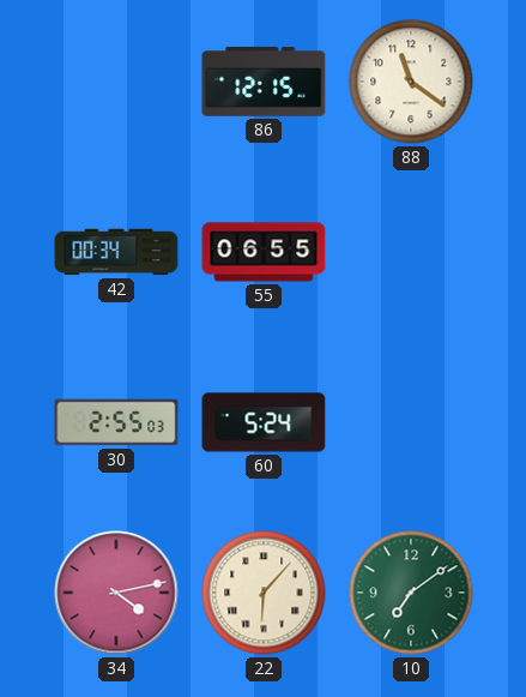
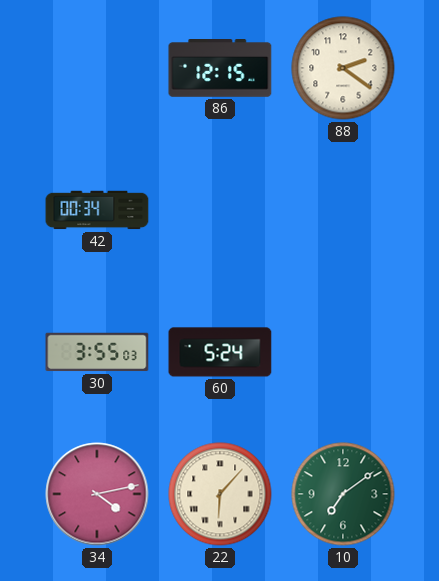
88: 11:21 -> 2:21 (343, 68)
55: 06:55 -> none (264, 252)
30: 2:55 -> 3:55 (97, 352)
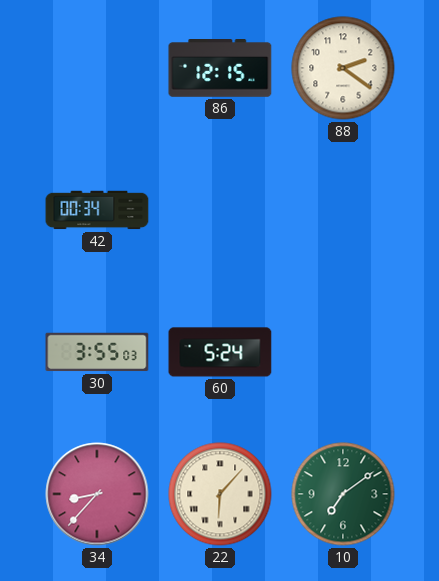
34: 4:13 -> 8:37 (97, 494)
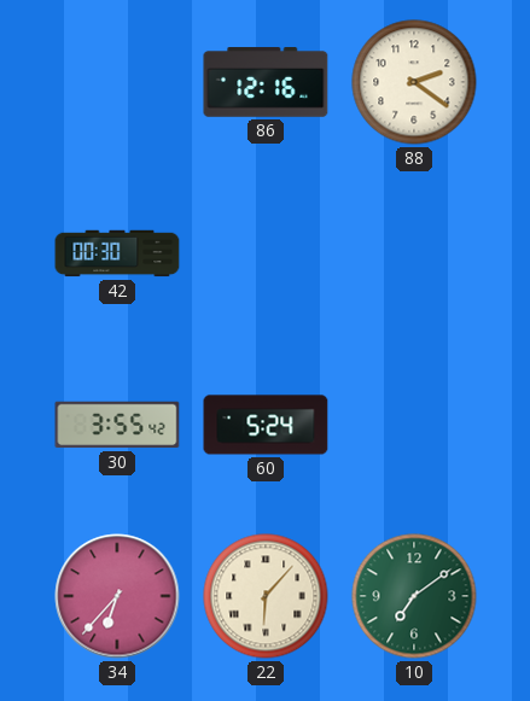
86: 12:15 -> 12:16 (266, 83)
42: 00:34 -> 00:30 (117, 253)
30: 3:55:03 -> 3:55:42 (117, 425)
34: 8:37 -> 6:37 (117, 596)
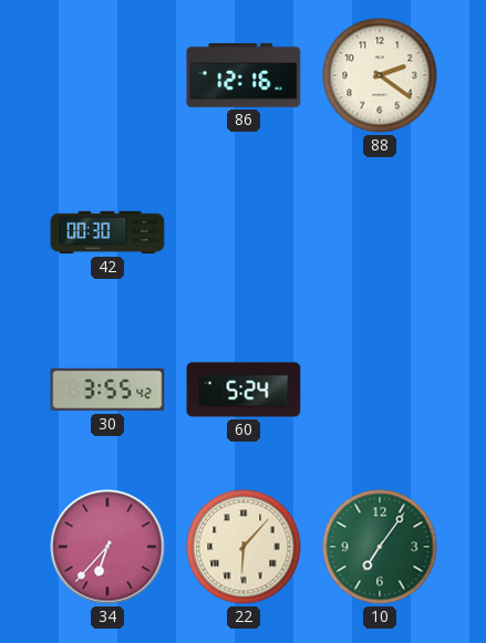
10: 7:09 -> 7:06 (380, 547)
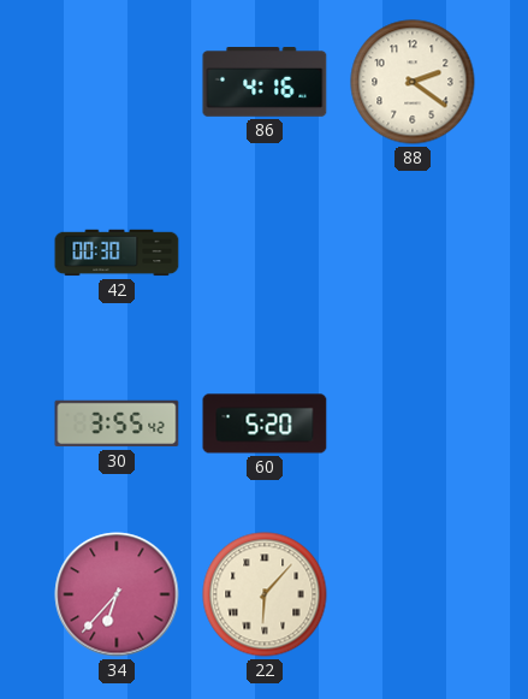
86: 12:16 -> 4:16 (265, 83)
60: 5:24 -> 5:20 (265, 423)
10: 7:06 -> none (380, 547)
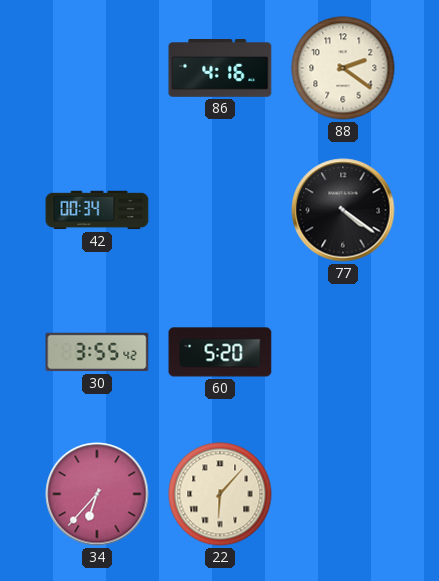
42: 00:30 -> 00:34 (97, 210)
77: none -> 4:21 (343, 210)
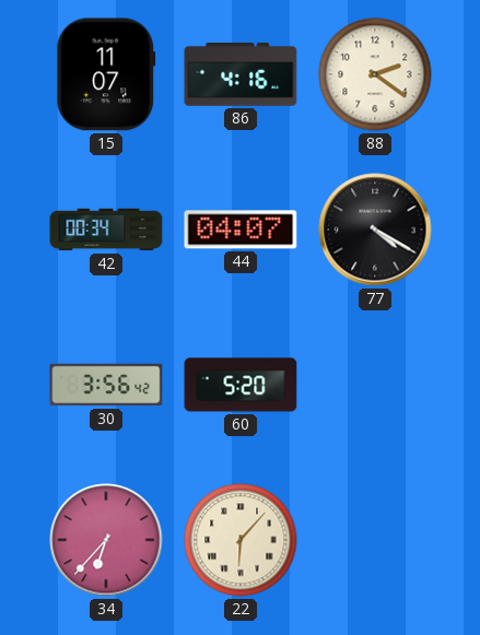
15: none -> 11:07 (106, 74)
44: none -> 04:07 (241, 230)
77: 4:21 -> 4:20 (375, 230)
30: 3:55 -> 3:56 (106, 385)
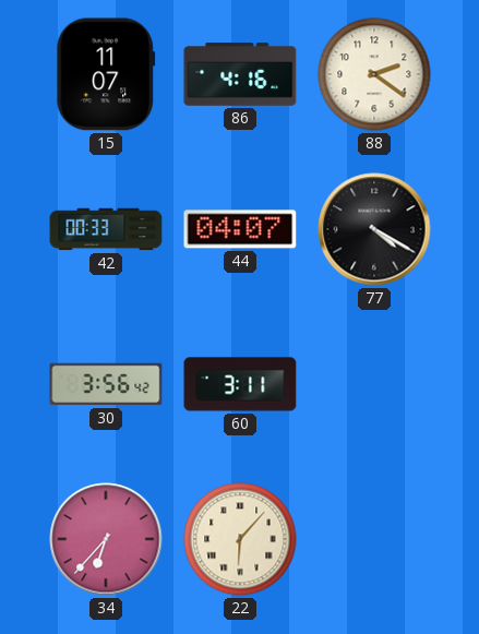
42: 00:34 -> 00:33 (106, 229)
60: 5:20 -> 3:11 (240, 384)
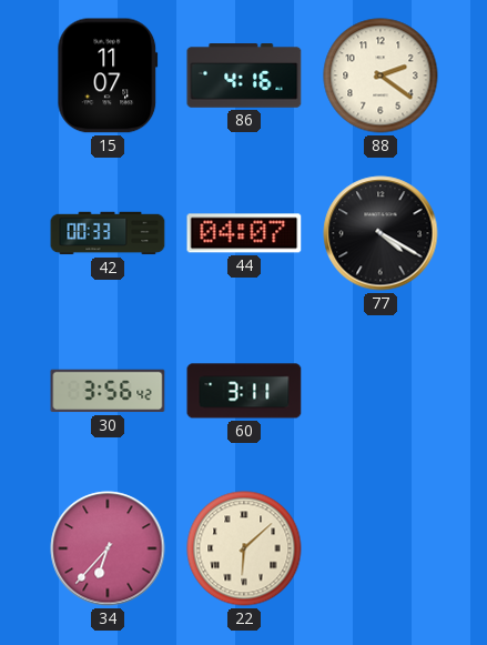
22: 6:07 -> 6:08 (244, 548)
